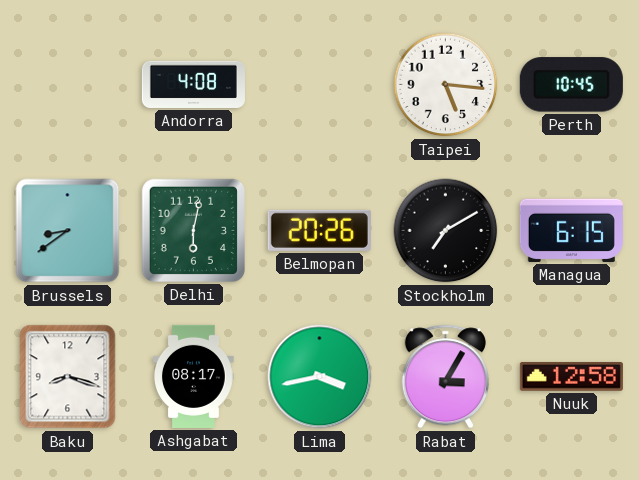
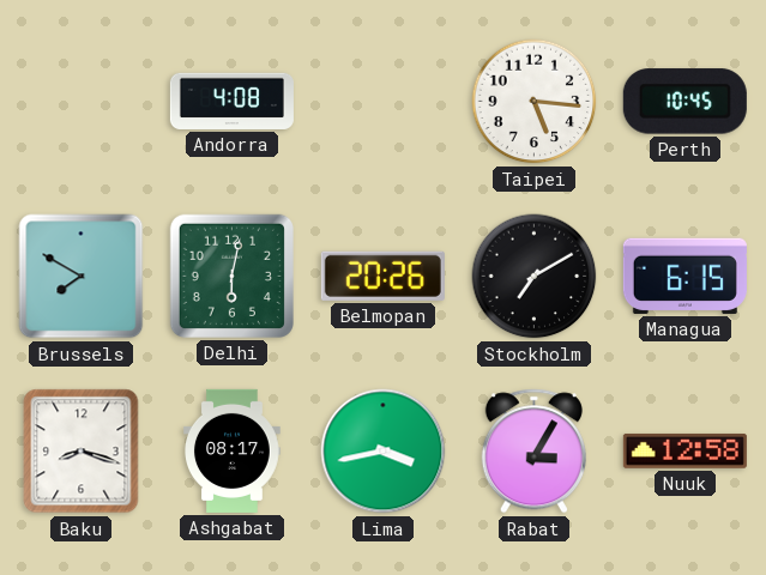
Brussels: 8:39 -> 7:50 (82, 277)
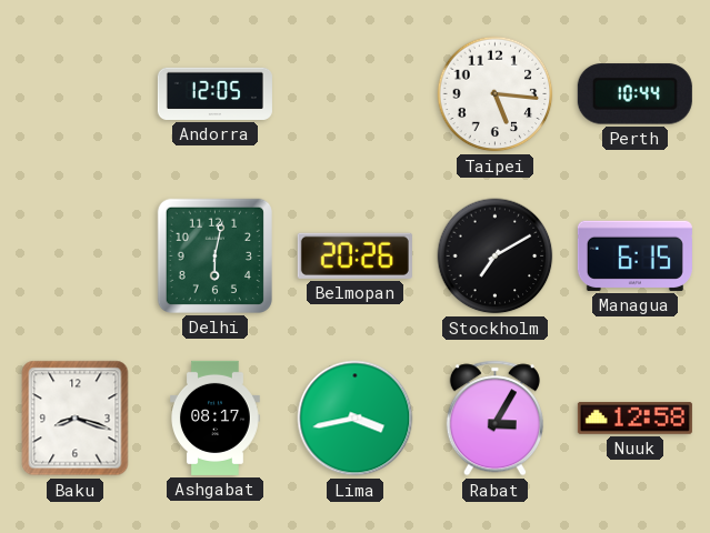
Andorra: 4:08 -> 12:05 (214, 93)
Perth: 10:45 -> 10:44 (634, 94)
Brussels: 7:50 -> none (82, 277)
